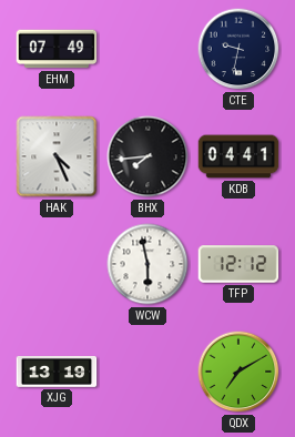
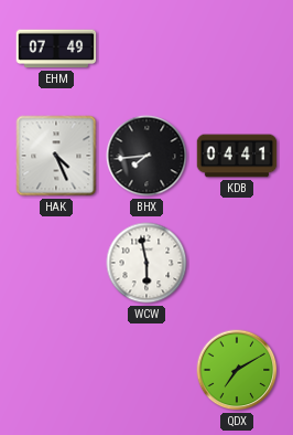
CTE: 9:32 -> none (238, 49)
TFP: 12:12 -> none (238, 264)
XJG: 13:19 -> none (57, 372)
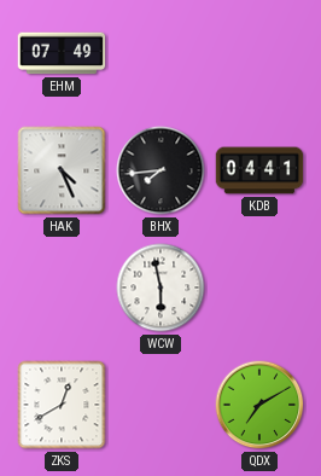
ZKS: none -> 12:40 (62, 405)
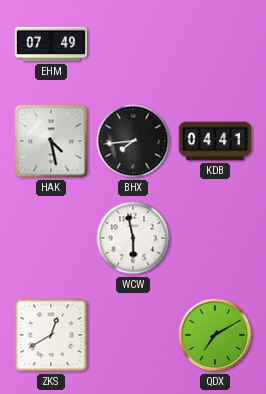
HAK: 4:26 -> 4:28 (51, 141)
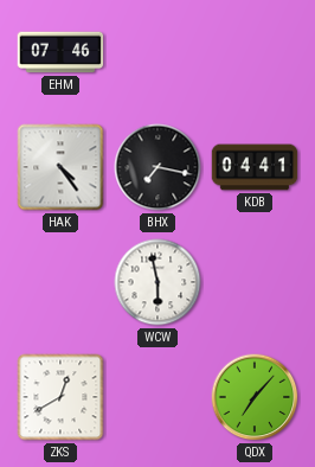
EHM: 07:49 -> 07:46 (60, 52)
HAK: 4:28 -> 4:24 (60, 167)
BHX: 7:44 -> 7:17 (157, 167)
QDX: 7:10 -> 7:07 (255, 397)
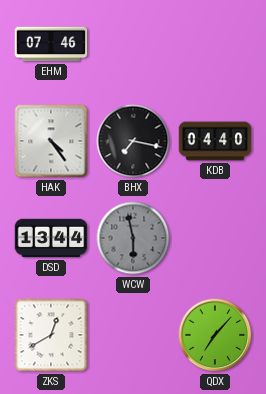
KDB: 04:41 -> 04:40 (215, 141)
DSD: none -> 13:44 (51, 238)
WCW dial: white -> grey (133, 238)
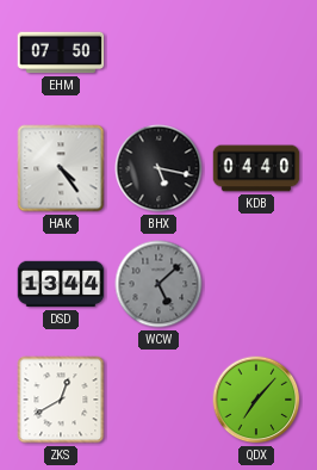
EHM: 07:46 -> 07:50 (61, 52)
BHX: 7:17 -> 5:17 (158, 168)
WCW: 5:58 -> 5:08 (158, 284)
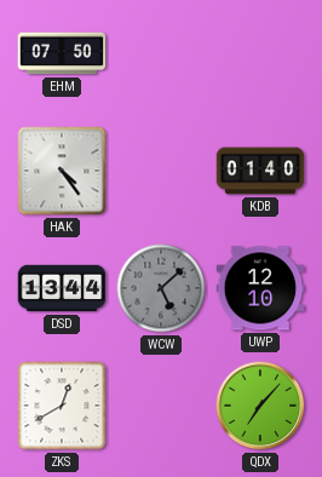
BHX: 5:17 -> none (158, 168)
KDB: 04:40 -> 01:40 (260, 171)
UWP: none -> 12:10 (260, 288)
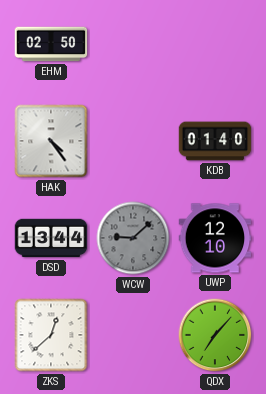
EHM: 07:50 -> 02:50 (51, 44)
WCW: 5:08 -> 9:08 (133, 238)
ZKS: 12:40 -> 12:38 (51, 335)
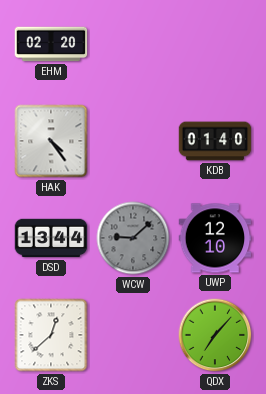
EHM: 02:50 -> 02:20 (51, 44)
